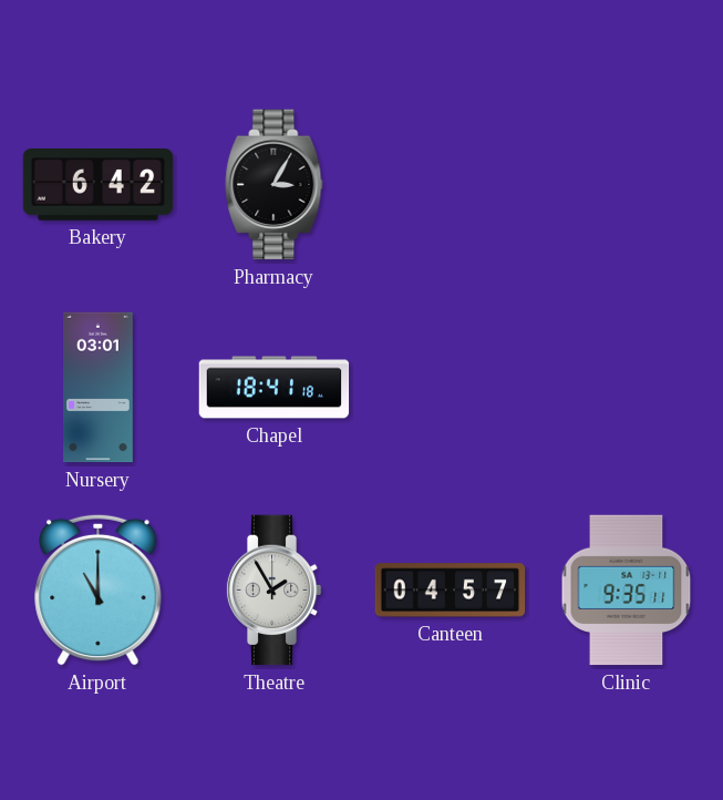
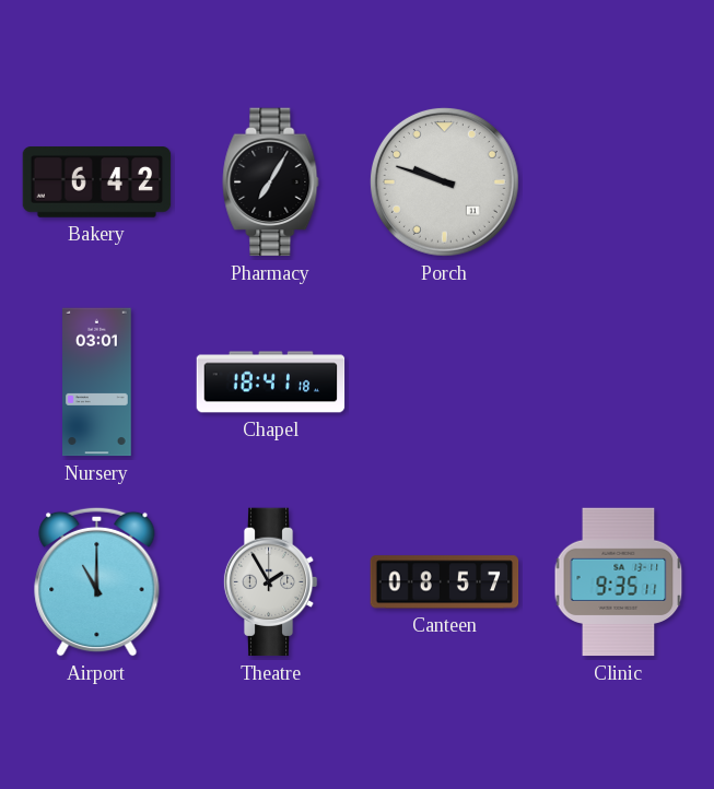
Pharmacy: 3:05 -> 7:05 (271, 182)
Porch: none -> 9:48 (444, 181)
Canteen: 04:57 -> 08:57 (445, 582)
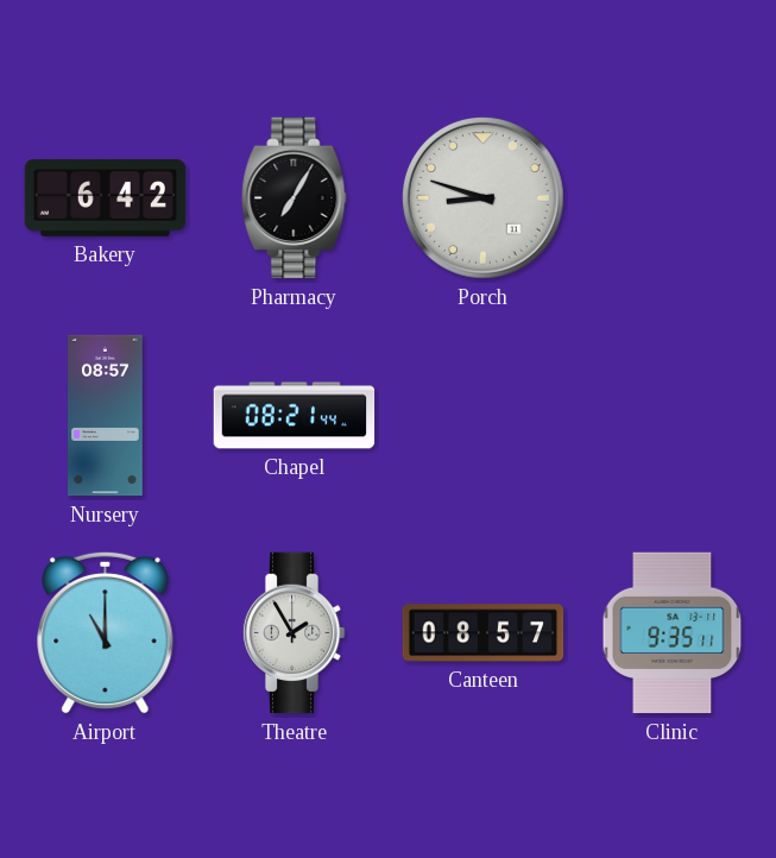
Porch: 9:48 -> 8:48 (482, 197)
Nursery: 03:01 -> 08:57 (106, 416)
Chapel: 18:41 -> 08:21 (295, 416)
